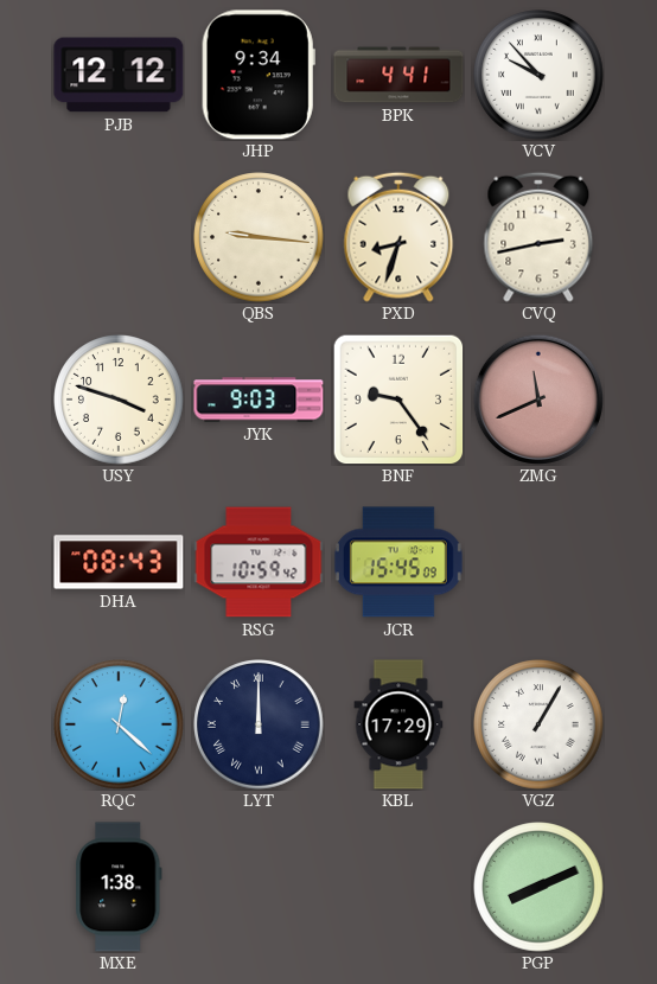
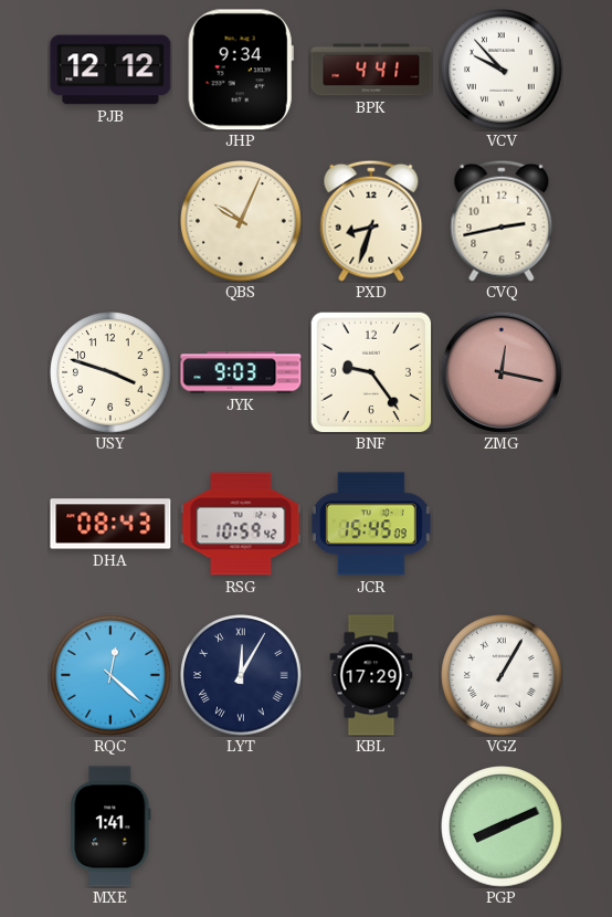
QBS: 9:16 -> 10:04 (241, 221)
ZMG: 11:41 -> 12:17 (502, 372)
LYT: 12:00 -> 12:05 (241, 675)
MXE: 1:38 -> 1:41 (110, 826)
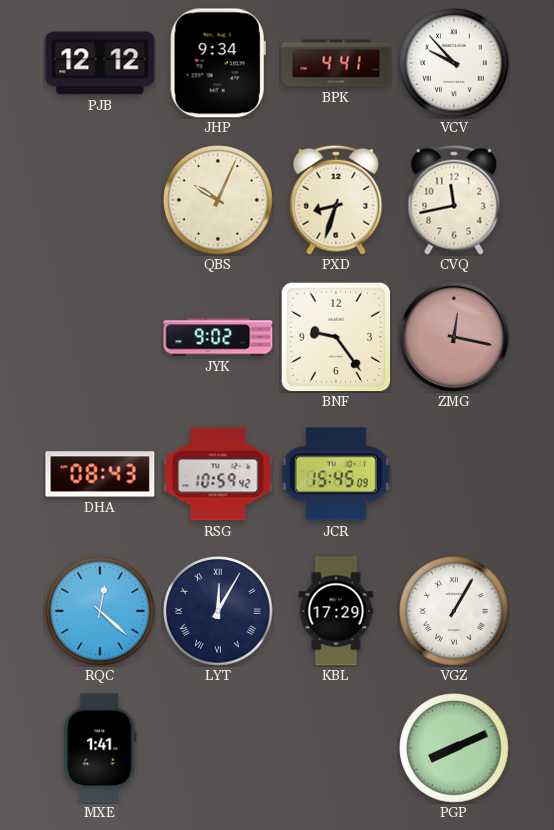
CVQ: 2:43 -> 11:43 (454, 200)
USY: 3:48 -> none (110, 372)
JYK: 9:03 -> 9:02 (218, 337)
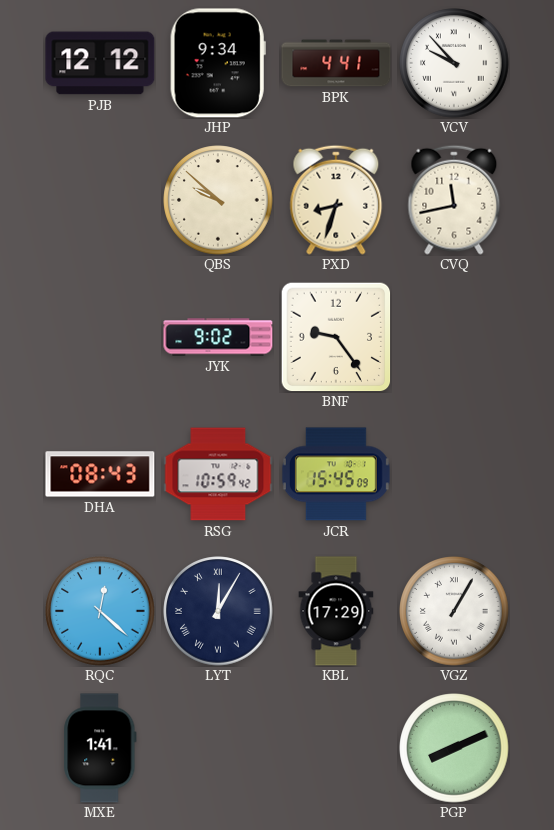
QBS: 10:04 -> 9:52 (218, 200)
ZMG: 12:17 -> none (454, 337)
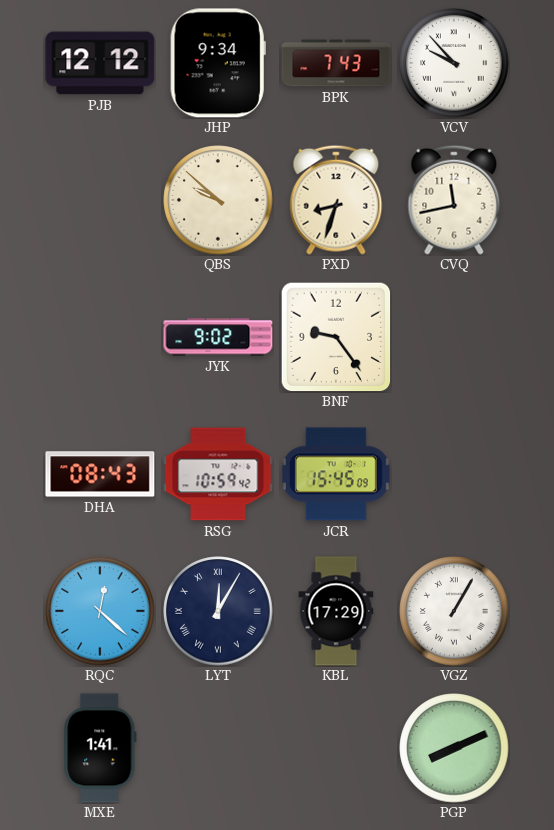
BPK: 4:41 -> 7:43 (336, 63)
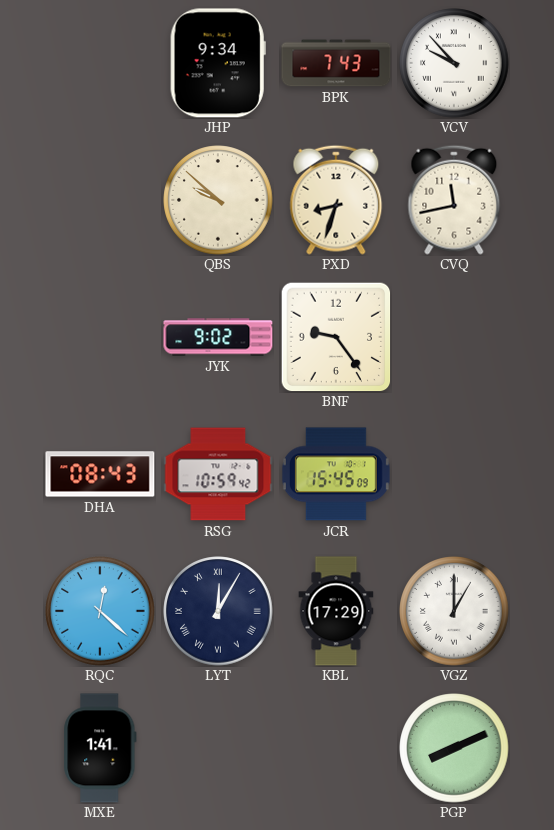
PJB: 12:12 -> none (100, 63)
VGZ: 1:05 -> 1:00 (454, 611)
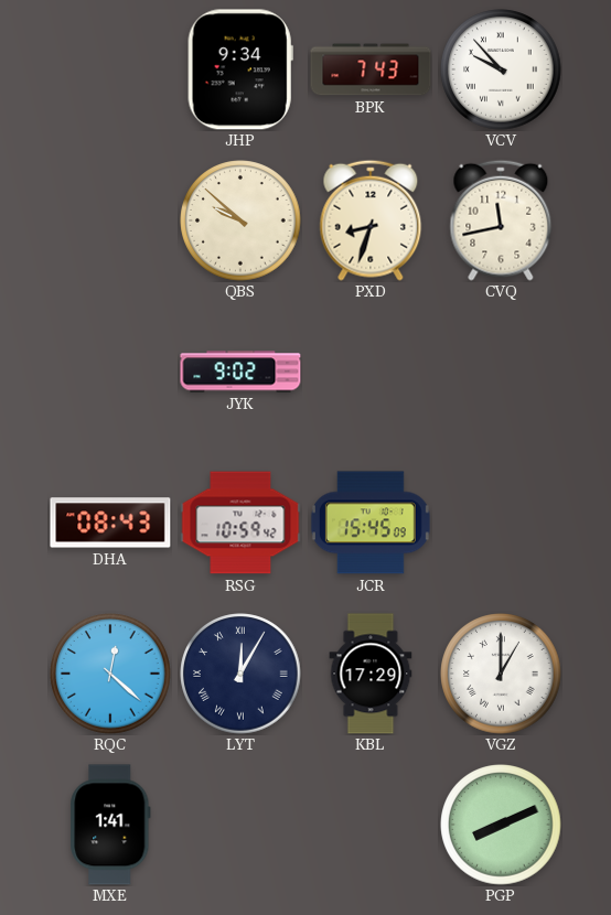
BNF: 9:24 -> none (336, 337)
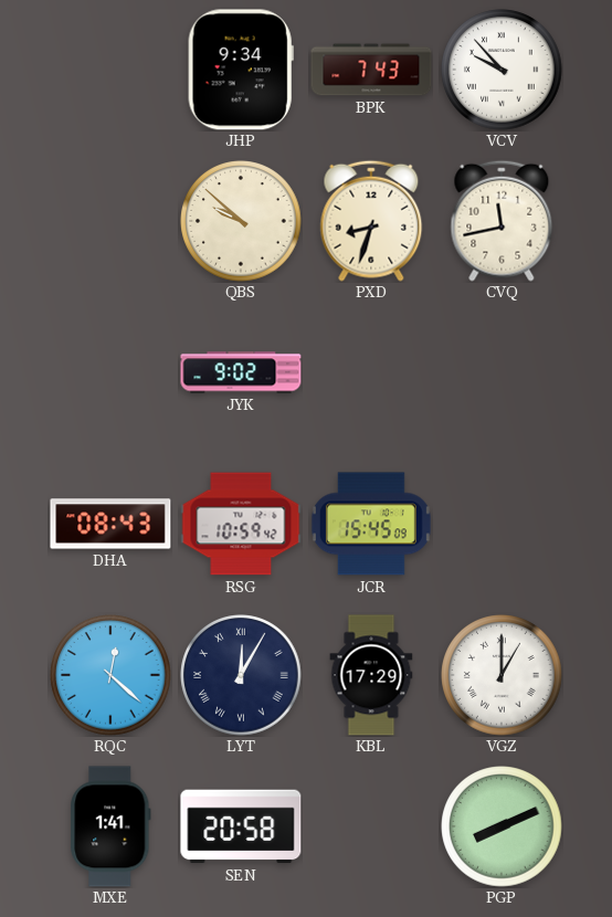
SEN: none -> 20:58 (241, 826)
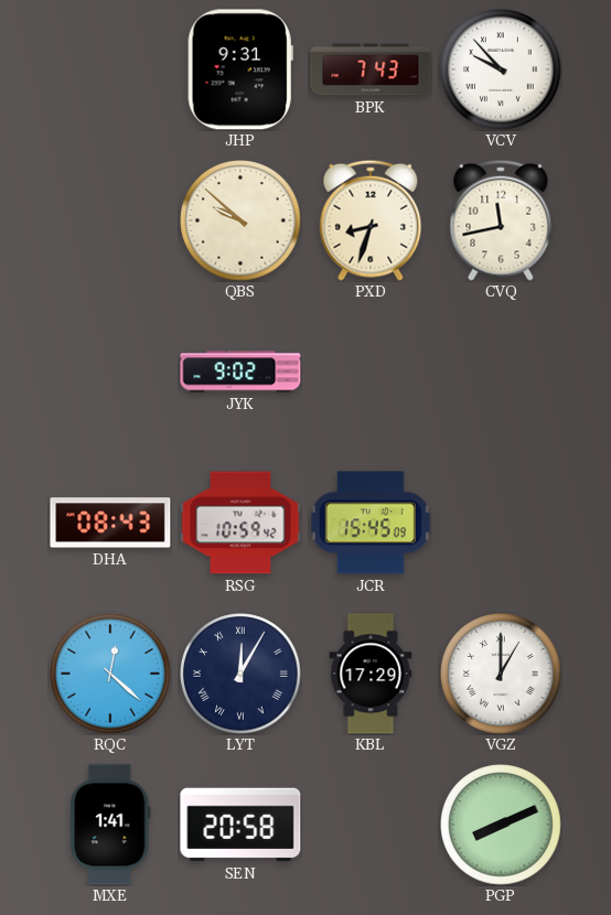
JHP: 9:34 -> 9:31 (240, 69)
